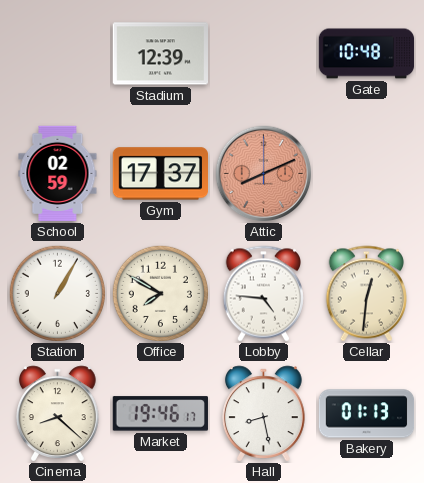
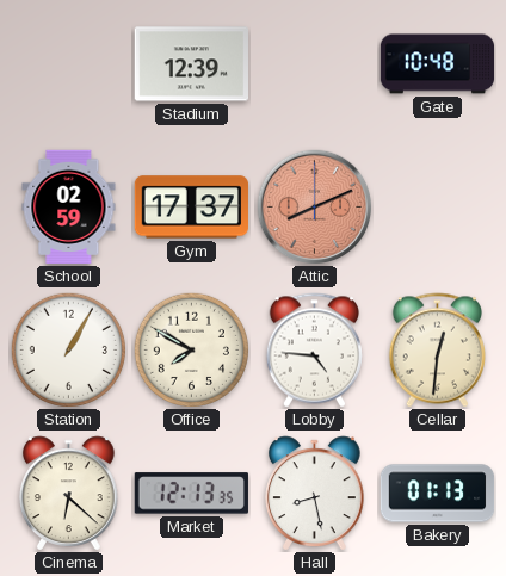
Cinema: 8:22 -> 6:22 (68, 494)
Market: 19:46 -> 12:13 (191, 494)
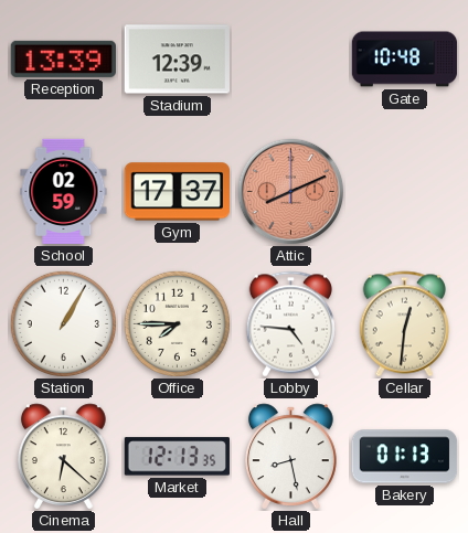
Reception: none -> 13:39 (63, 58)
Office: 7:50 -> 7:45 (177, 323)
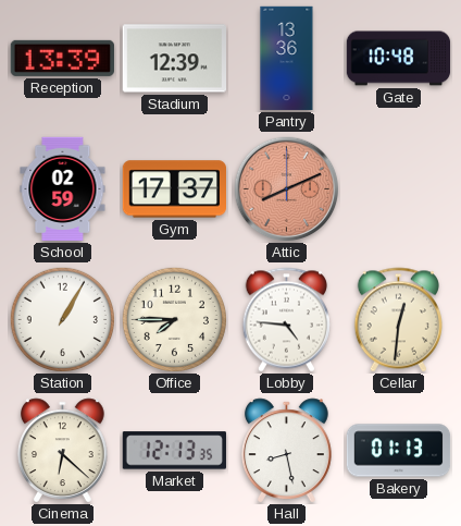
Pantry: none -> 13:36 (287, 59)
